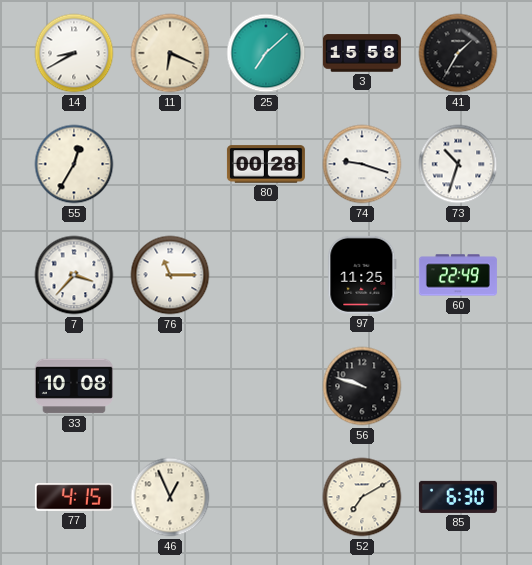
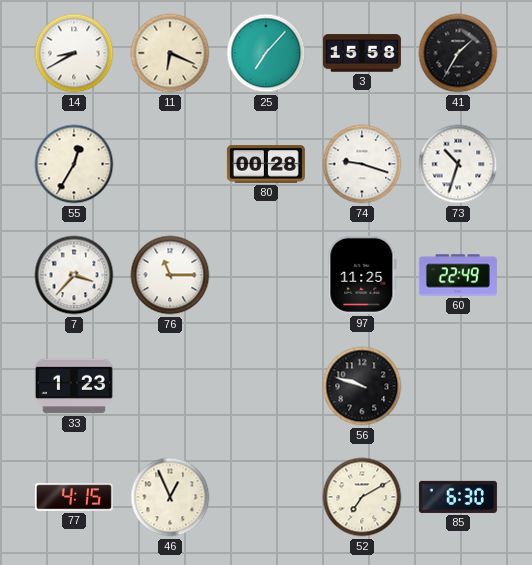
25: 7:08 -> 7:07 (266, 53)
33: 10:08 -> 1:23 (74, 386)
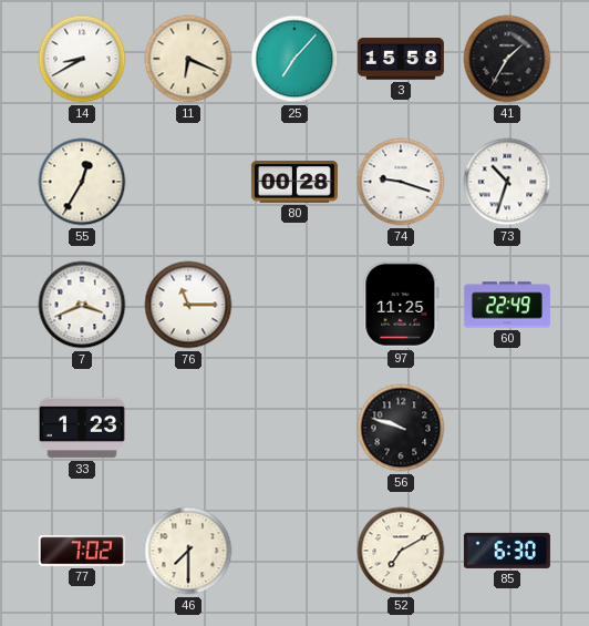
7: 3:37 -> 3:41 (82, 305)
77: 4:15 -> 7:02 (82, 551)
46: 12:56 -> 7:30 (188, 551)
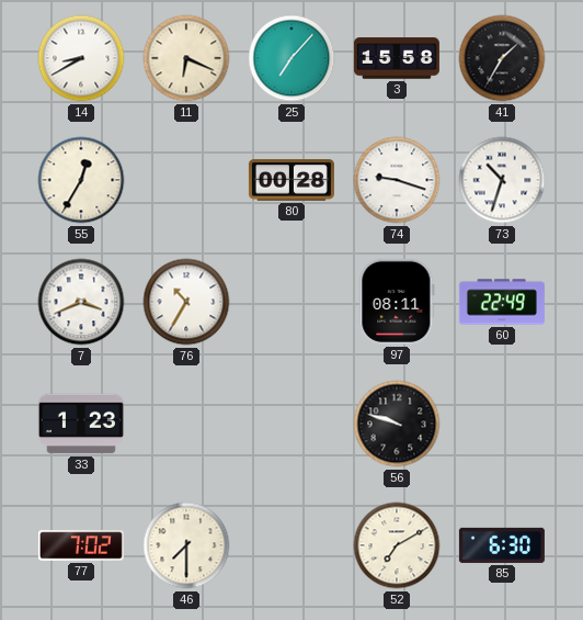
76: 11:15 -> 10:35 (186, 302)
97: 11:25 -> 08:11 (397, 302)
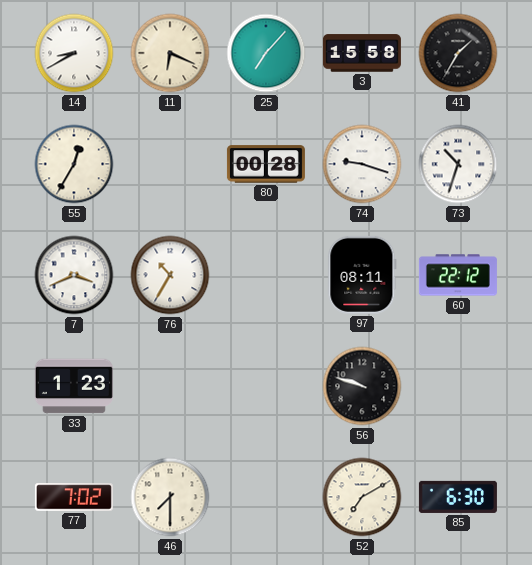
60: 22:49 -> 22:12 (458, 275)
